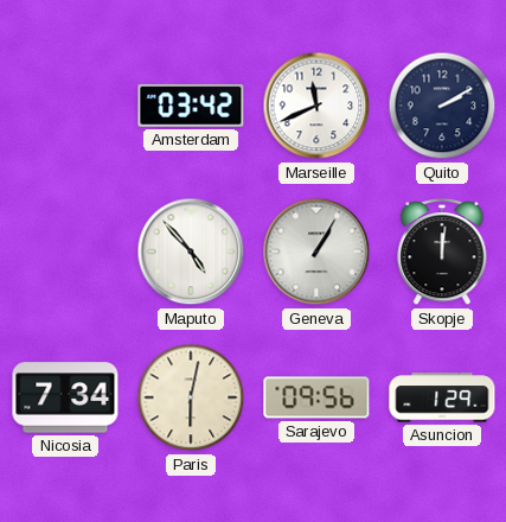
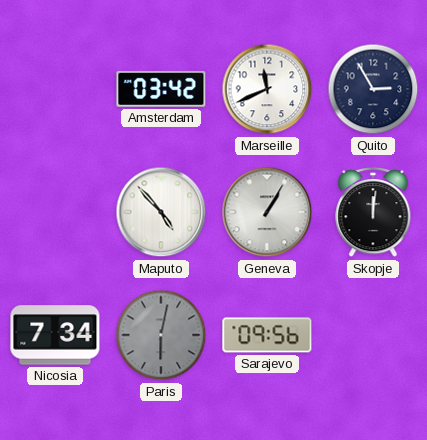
Quito: 2:10 -> 2:55 (373, 89)
Paris dial: cream -> grey (161, 335)
Asuncion: 1:29 -> none (442, 397)
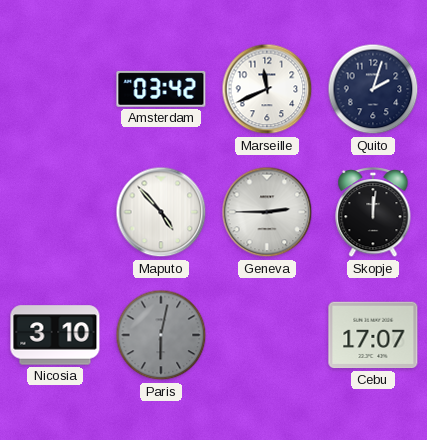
Quito: 2:55 -> 2:03 (373, 89)
Geneva: 1:05 -> 2:45 (267, 212)
Nicosia: 7:34 -> 3:10 (55, 335)
Sarajevo: 09:56 -> none (267, 335)
Cebu: none -> 17:07 (373, 335)
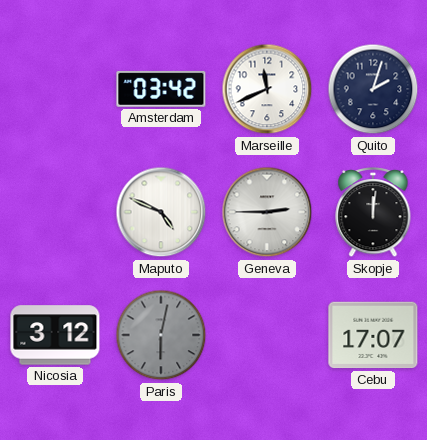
Maputo: 4:53 -> 4:49 (161, 212)
Nicosia: 3:10 -> 3:12 (55, 335)
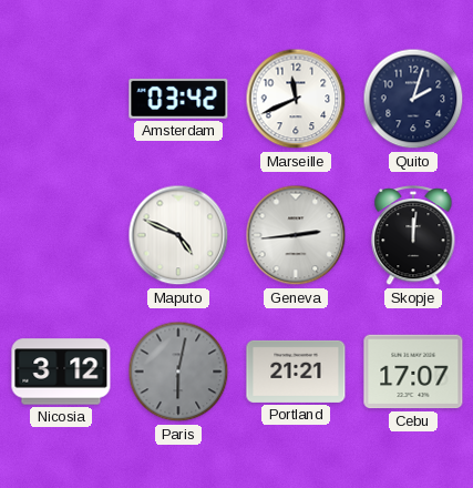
Geneva: 2:45 -> 2:44 (296, 235)
Portland: none -> 21:21 (296, 372)
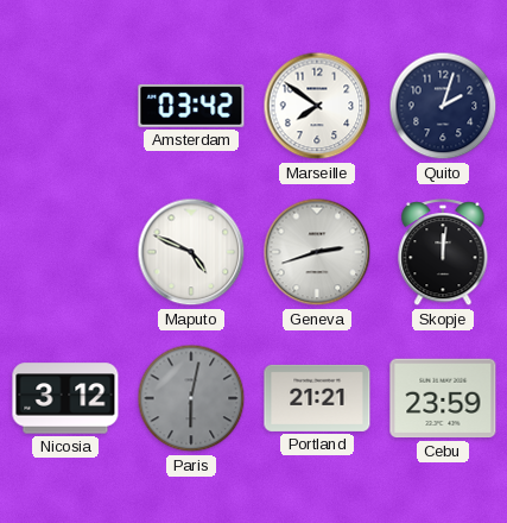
Marseille: 11:41 -> 7:51 (317, 106)
Geneva: 2:44 -> 2:42 (317, 252)
Cebu: 17:07 -> 23:59 (443, 398)
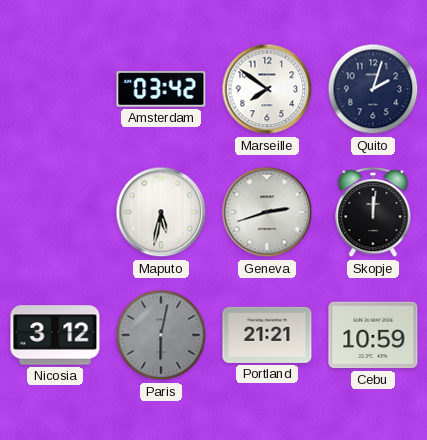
Maputo: 4:49 -> 5:32 (161, 212)
Cebu: 23:59 -> 10:59 (373, 335)
